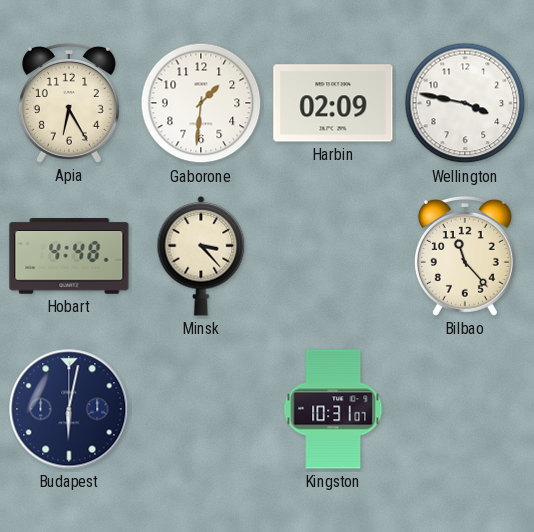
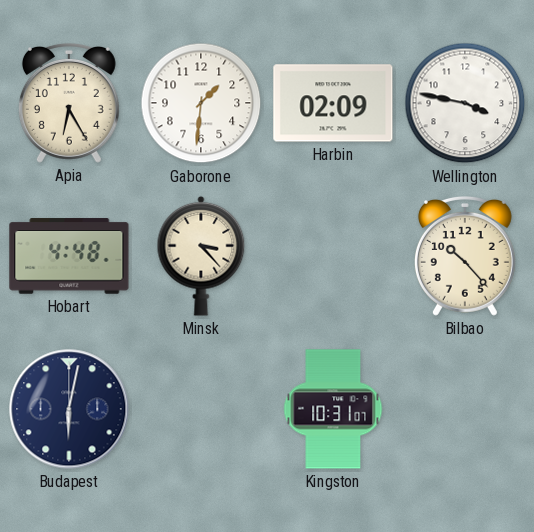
Bilbao: 11:23 -> 10:23 (465, 256)
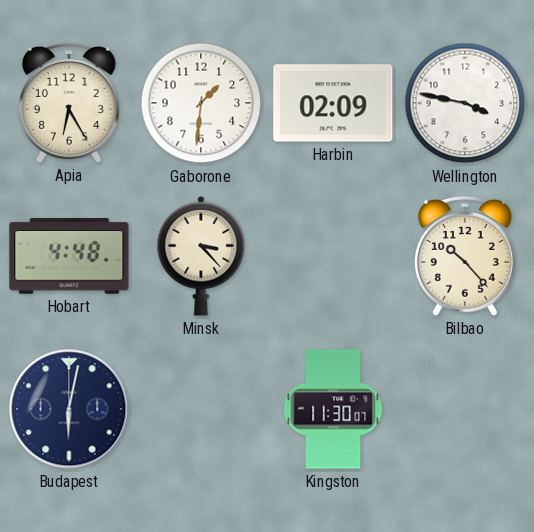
Kingston: 10:31 -> 11:30 (333, 409)
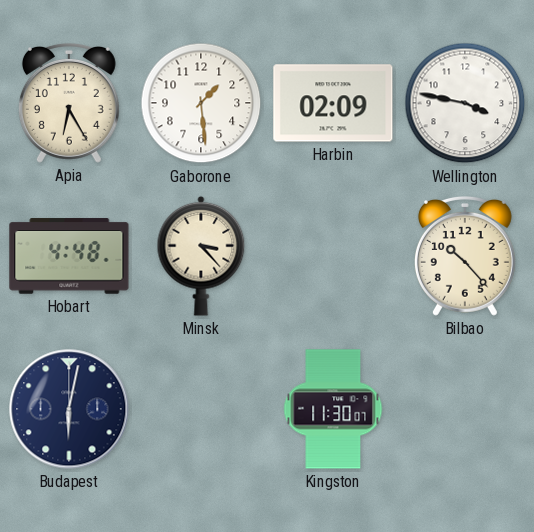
Gaborone: 1:31 -> 1:29 (201, 103)
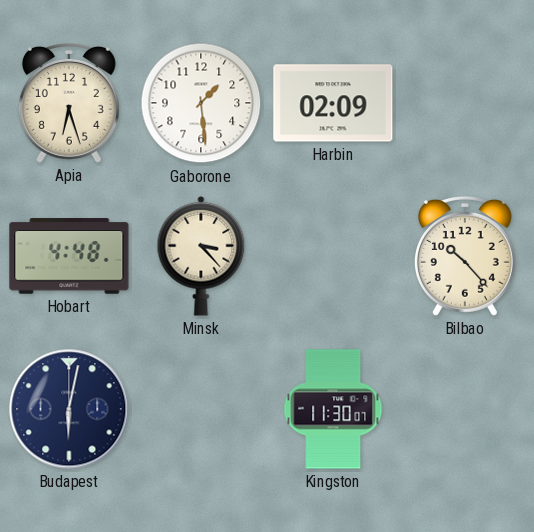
Apia: 6:25 -> 6:27 (69, 103)
Wellington: 3:47 -> none (465, 103)
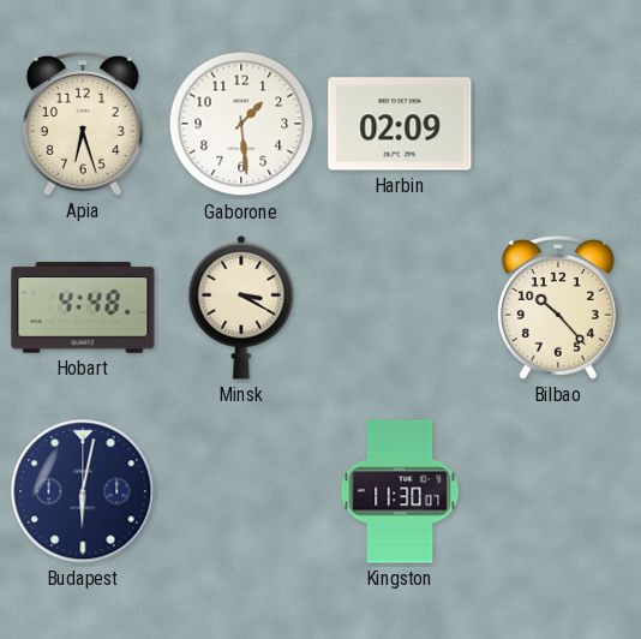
Minsk: 3:23 -> 3:20 (241, 307)
